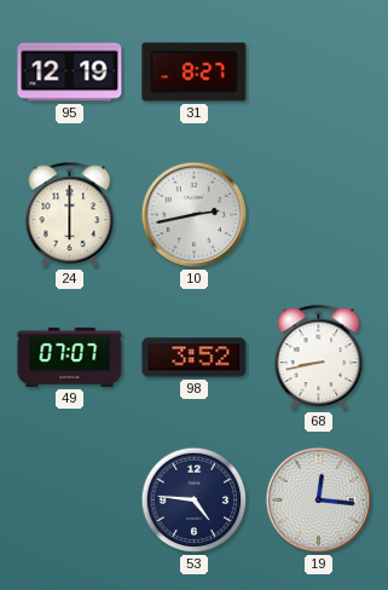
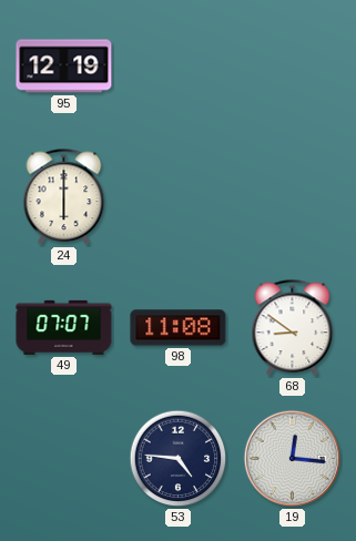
31: 8:27 -> none (195, 73)
10: 2:43 -> none (195, 215)
98: 3:52 -> 11:08 (179, 328)
68: 8:43 -> 8:51 (293, 328)
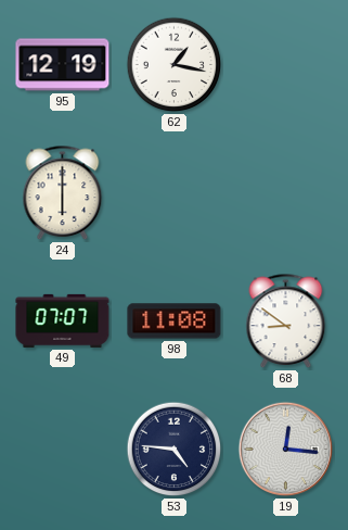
62: none -> 1:17 (175, 65)
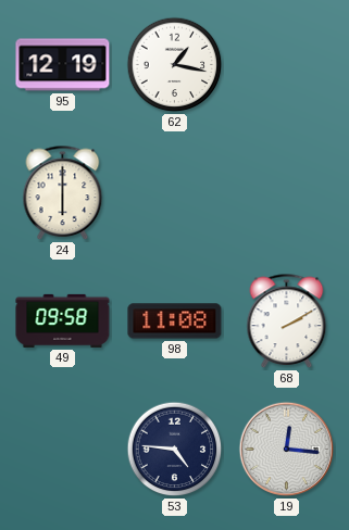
49: 07:07 -> 09:58 (63, 320)
68: 8:51 -> 2:10 (287, 321)
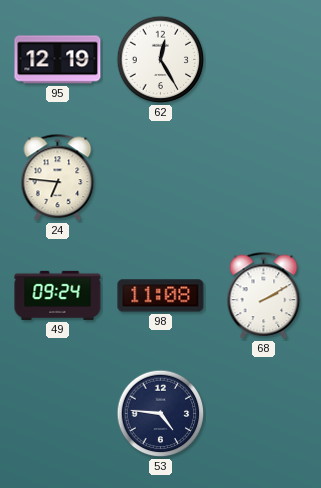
62: 1:17 -> 12:25 (161, 60)
24: 6:00 -> 6:46 (58, 178)
49: 09:58 -> 09:24 (58, 295)
19: 12:16 -> none (287, 450)
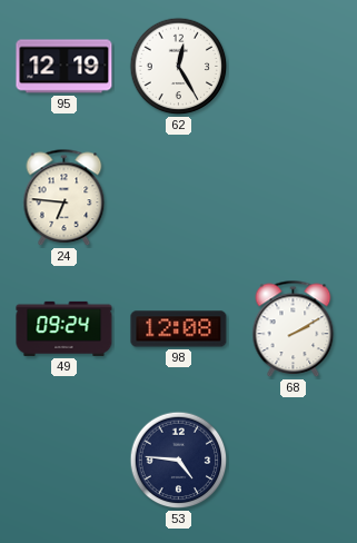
98: 11:08 -> 12:08 (179, 329)
